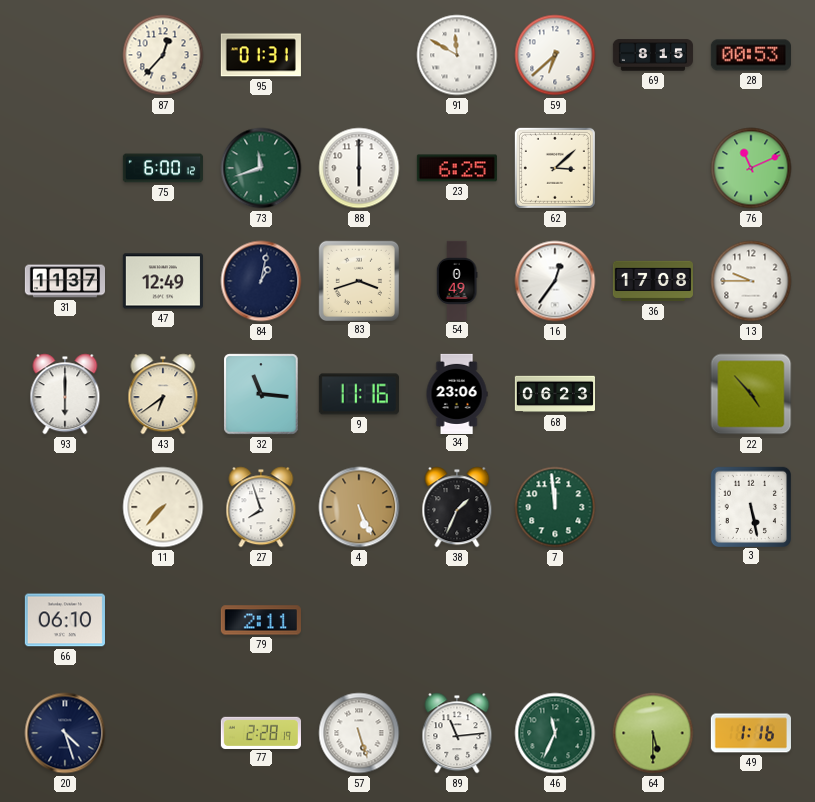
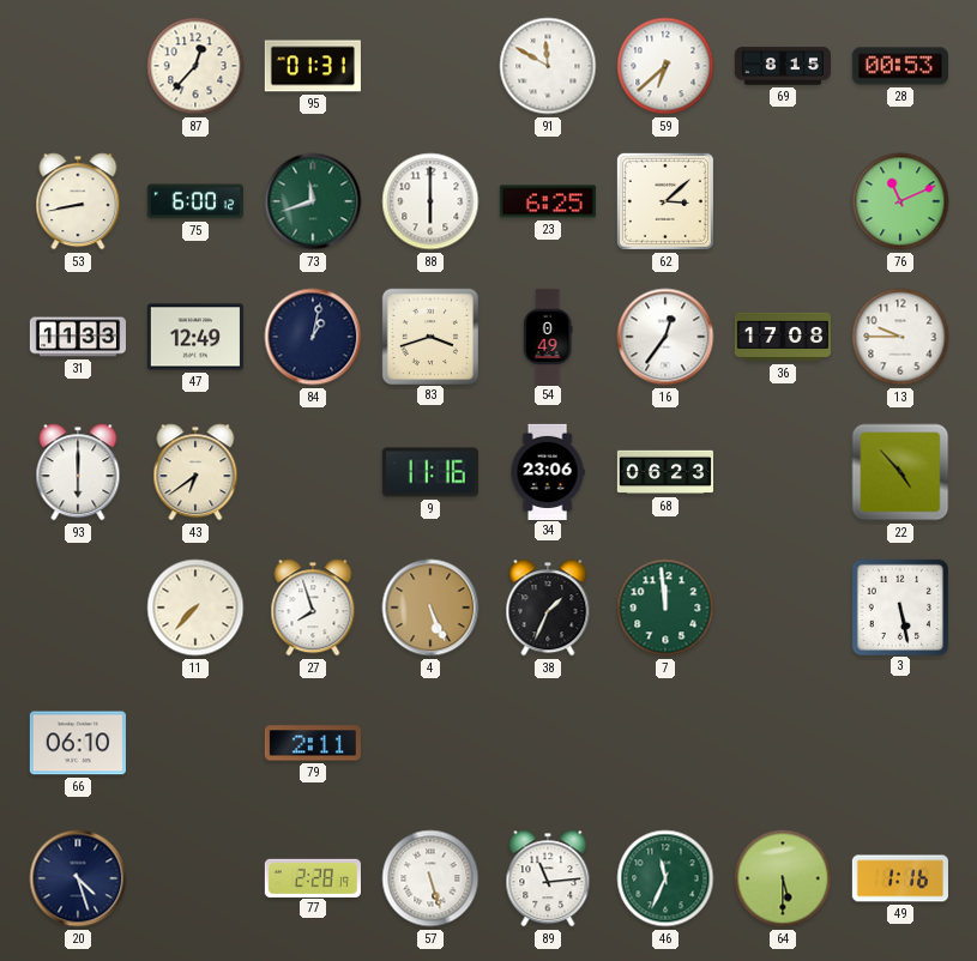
53: none -> 8:43 (78, 201)
31: 11:37 -> 11:33 (77, 337)
32: 11:16 -> none (261, 394)
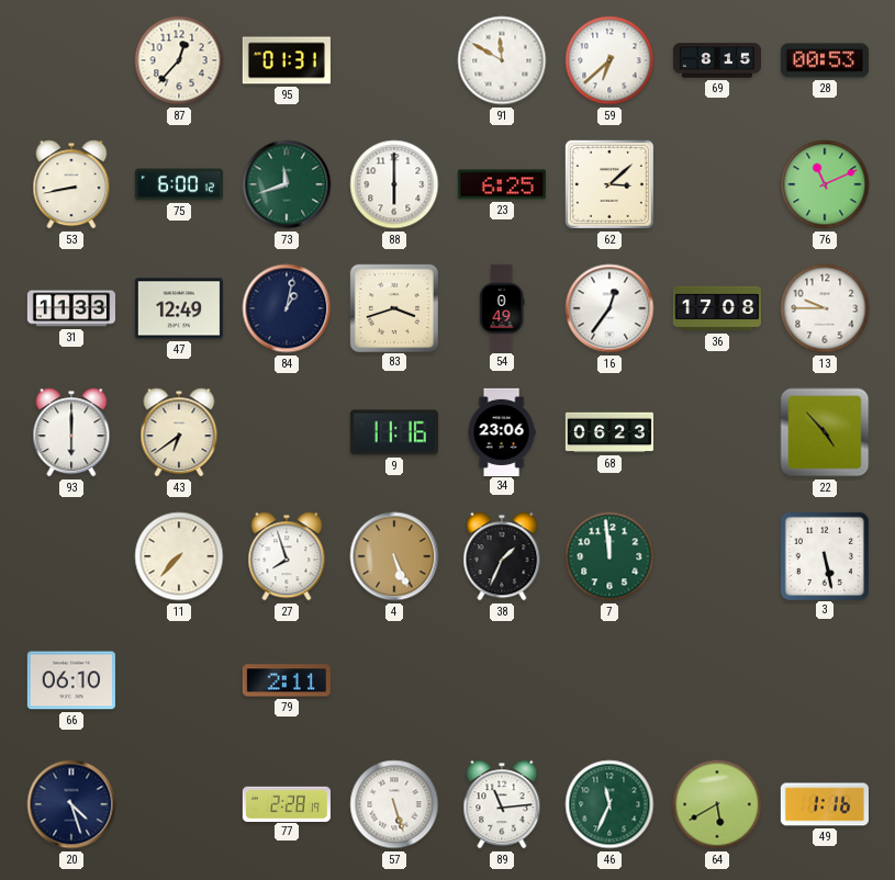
64: 5:30 -> 5:40 (717, 804)
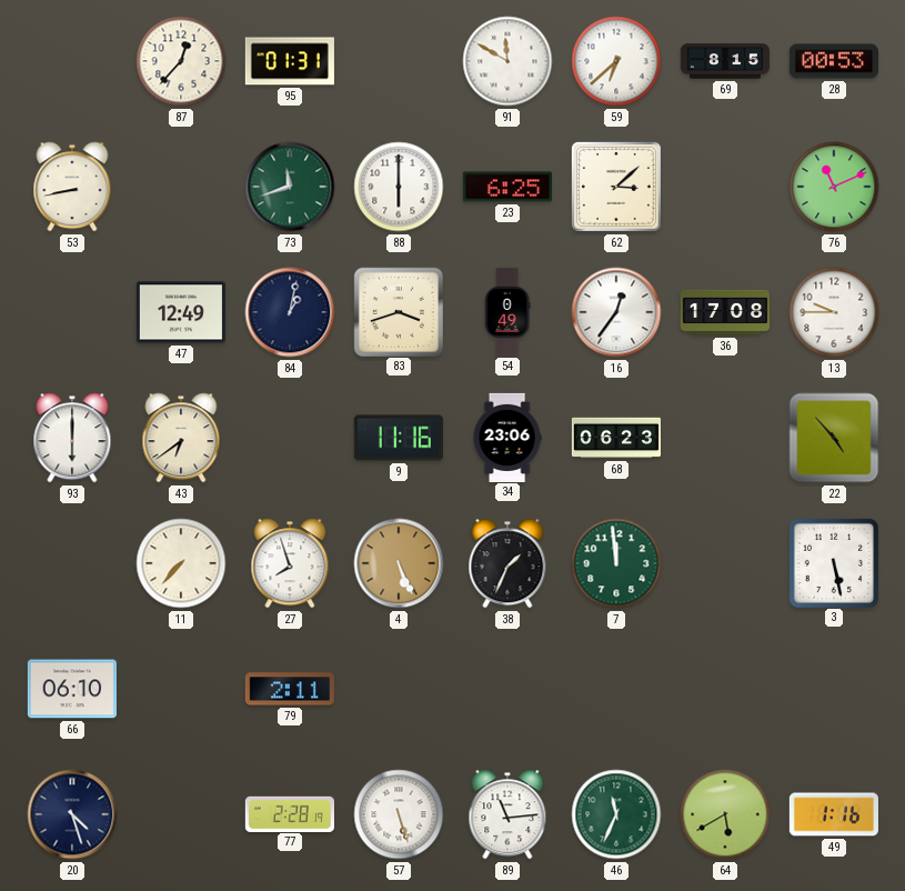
75: 6:00 -> none (179, 184)
31: 11:33 -> none (70, 308)
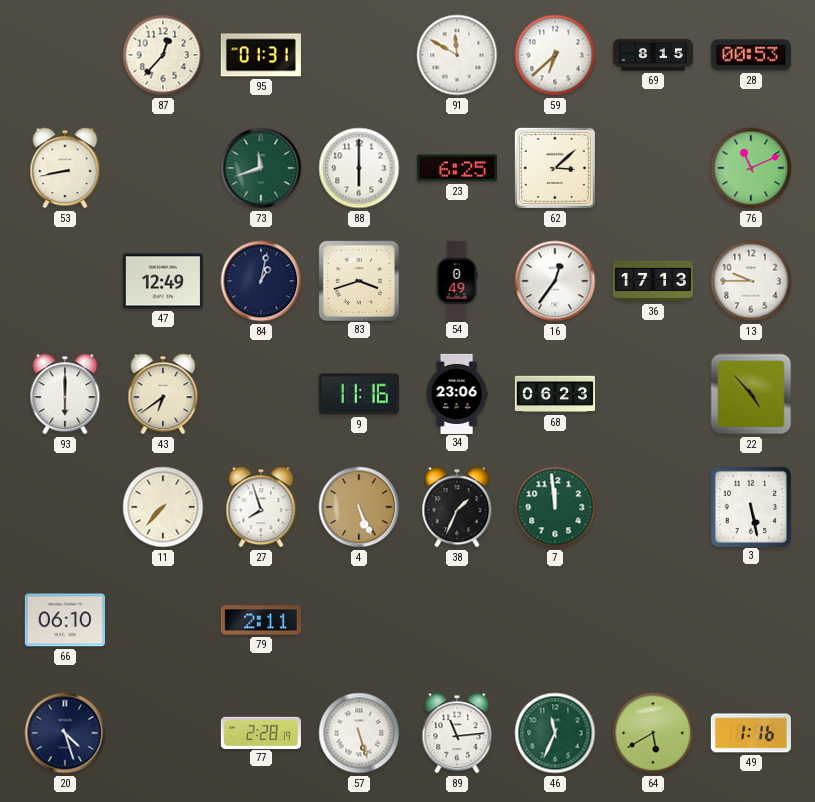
36: 17:08 -> 17:13 (652, 281)
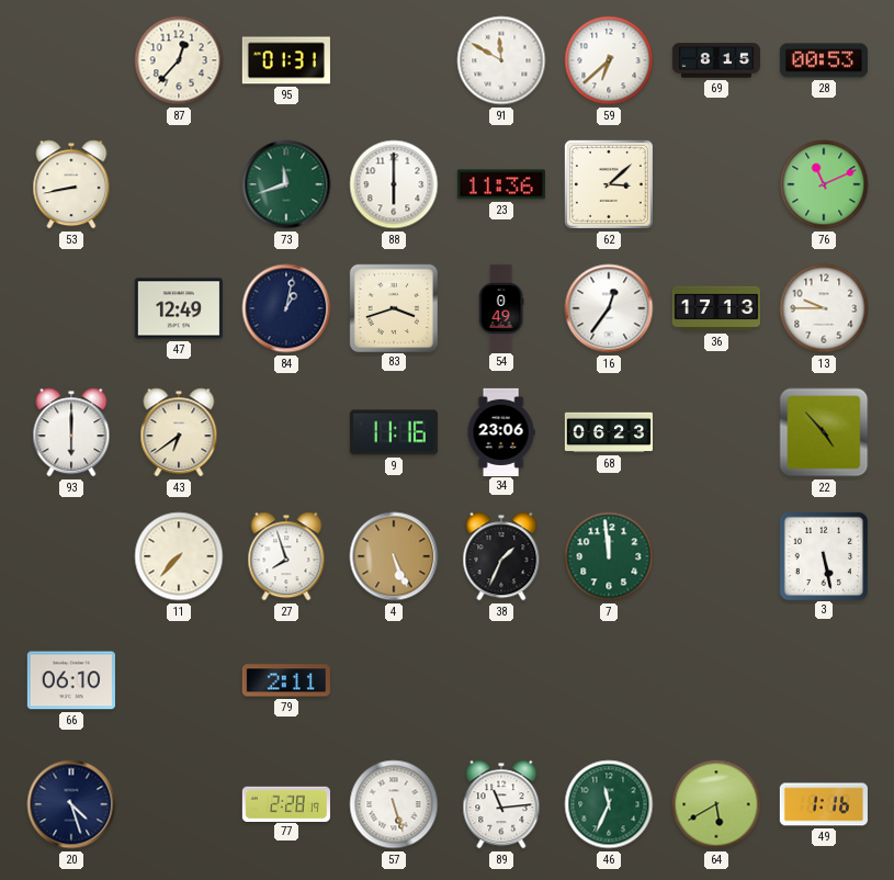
23: 6:25 -> 11:36 (501, 184)
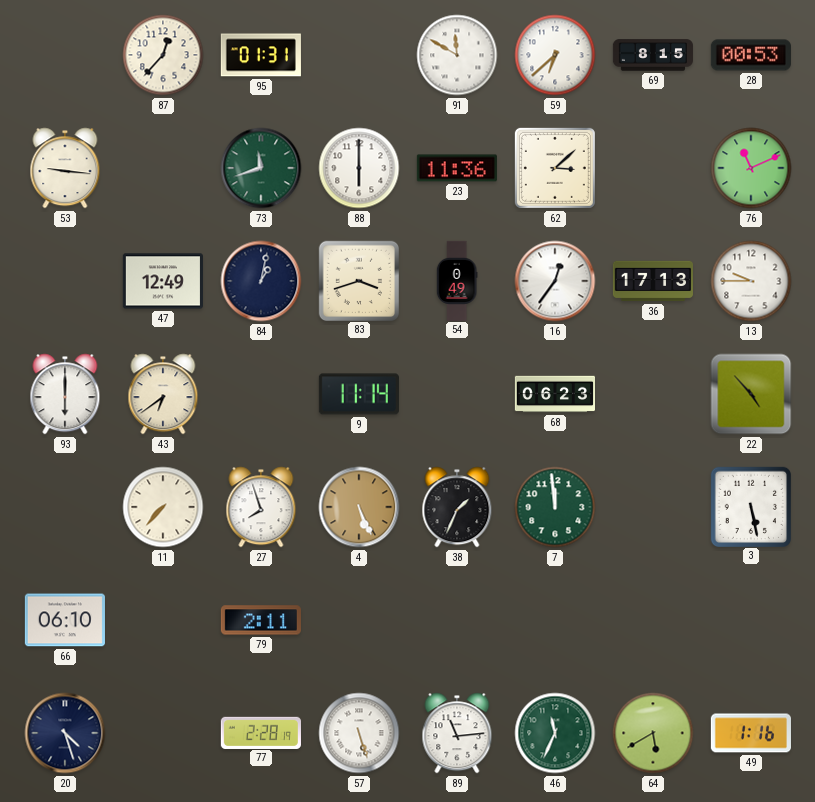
53: 8:43 -> 9:16 (65, 168)
9: 11:16 -> 11:14 (359, 394)
34: 23:06 -> none (501, 431)
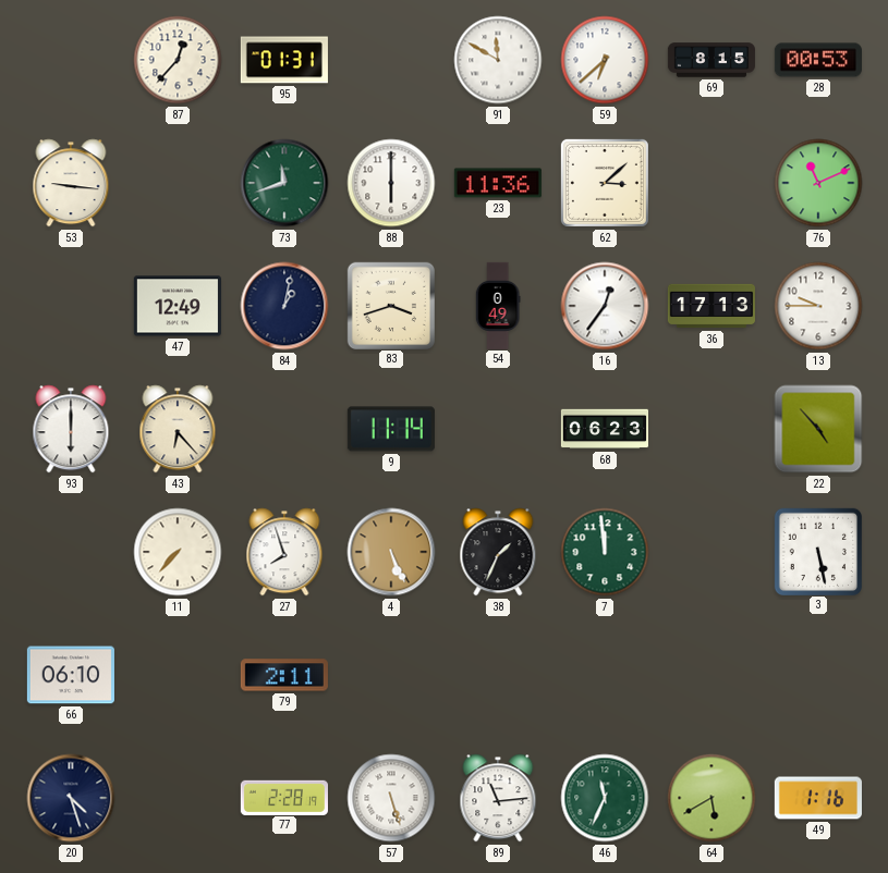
43: 6:39 -> 6:23 (178, 429)
